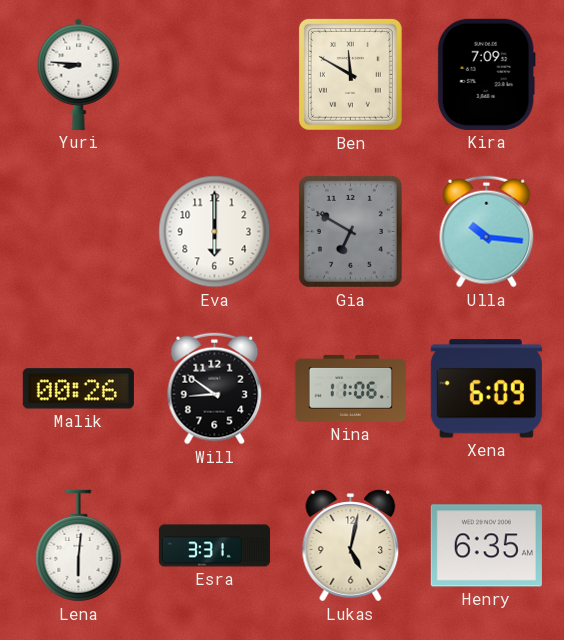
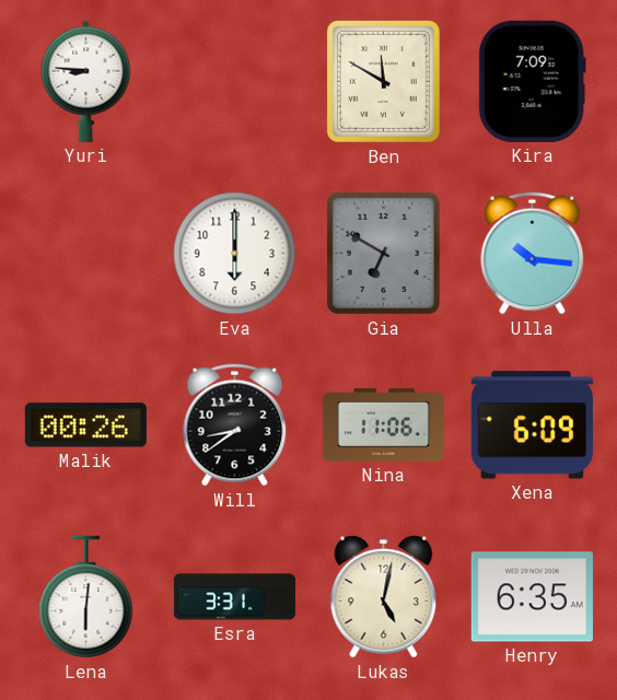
Will: 8:51 -> 8:39 (235, 425)
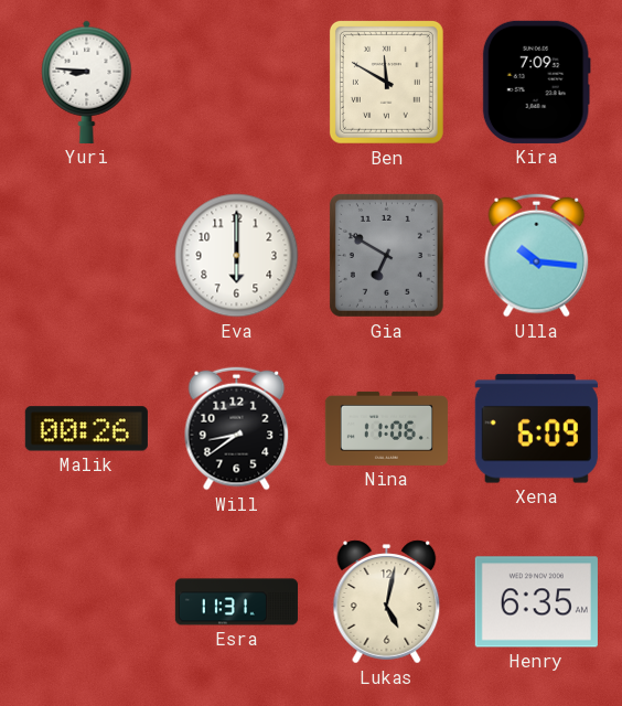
Lena: 6:01 -> none (86, 597)
Esra: 3:31 -> 11:31 (236, 602)
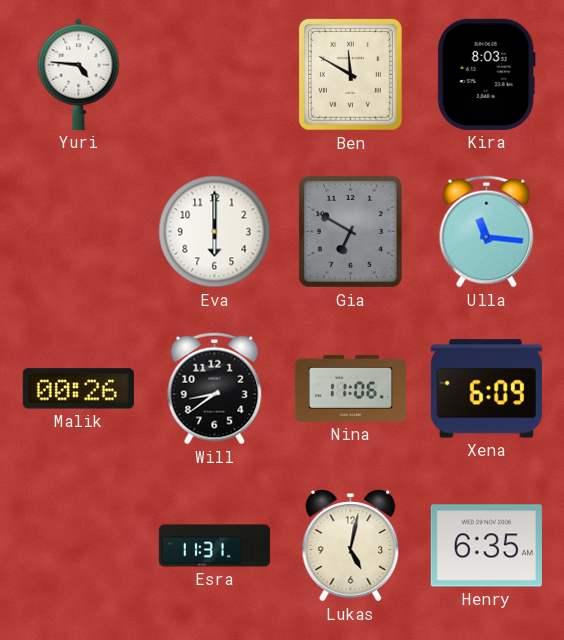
Yuri: 8:46 -> 4:46 (79, 74)
Kira: 7:09 -> 8:03 (486, 74)
Ulla: 10:16 -> 11:16 (487, 232)
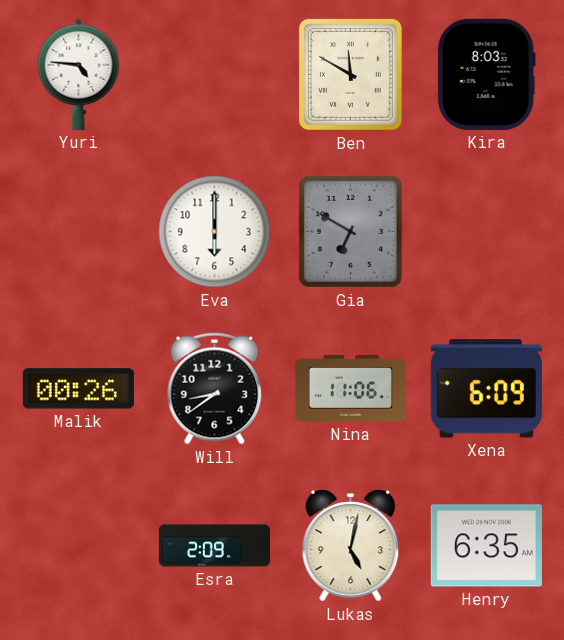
Ulla: 11:16 -> none (487, 232)
Esra: 11:31 -> 2:09 (214, 546)
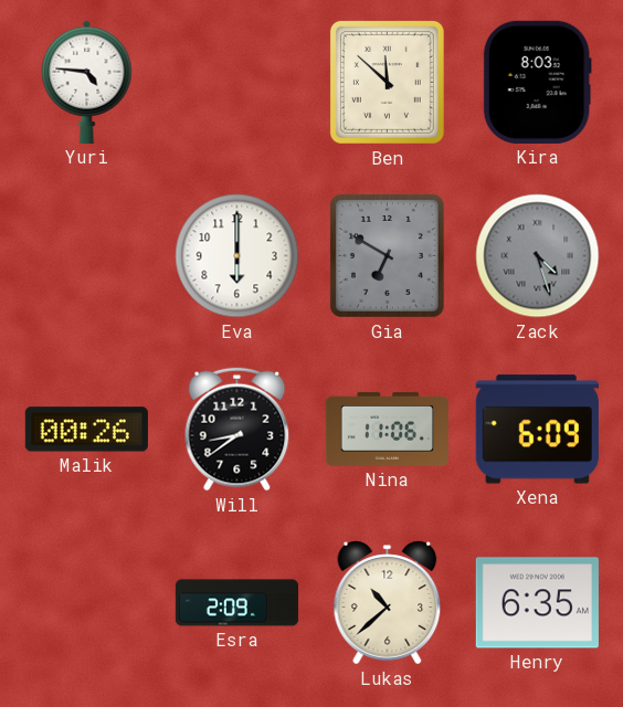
Ben: 11:50 -> 11:52 (387, 82)
Zack: none -> 4:27 (538, 256)
Lukas: 5:02 -> 10:38 (388, 603)
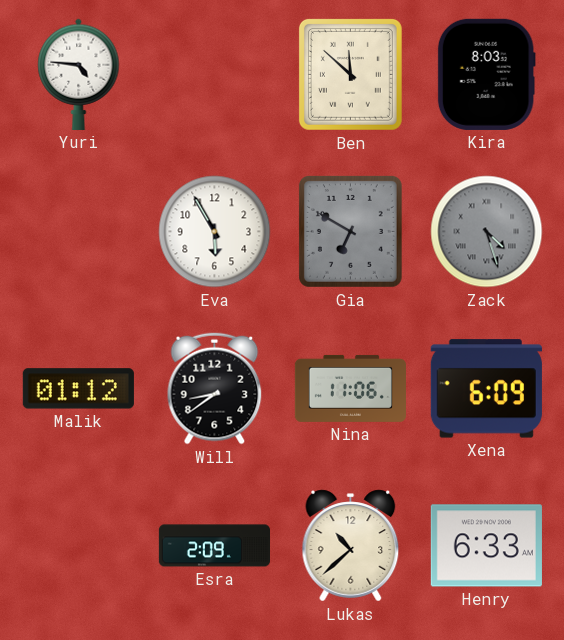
Eva: 6:00 -> 5:55 (215, 232)
Malik: 00:26 -> 01:12 (78, 389)
Henry: 6:35 -> 6:33 (486, 546)
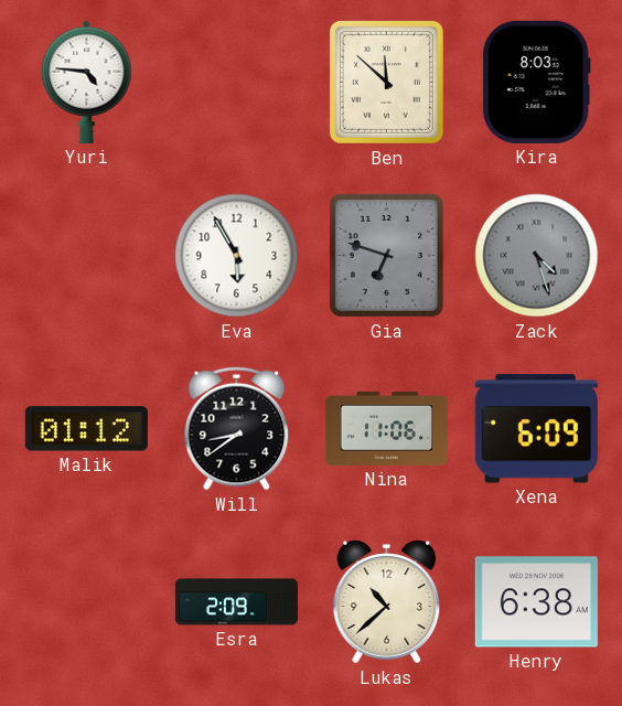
Gia: 6:50 -> 6:48 (386, 255)
Henry: 6:33 -> 6:38 (536, 602)
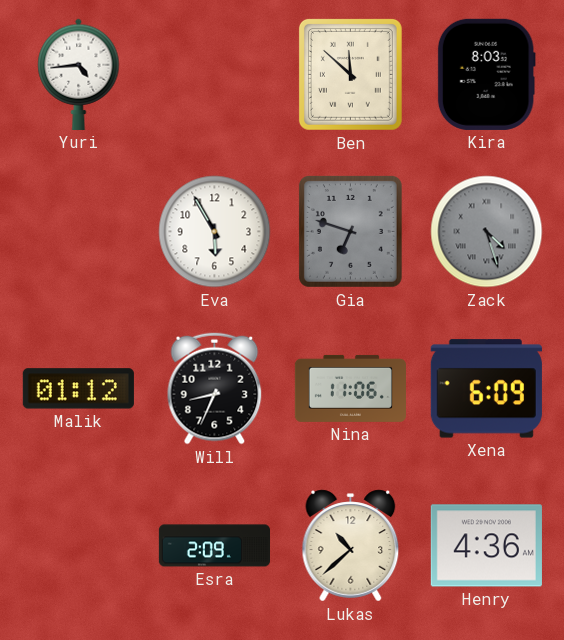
Yuri: 4:46 -> 4:44 (79, 74)
Will: 8:39 -> 8:34 (215, 389)
Henry: 6:38 -> 4:36 (486, 546)
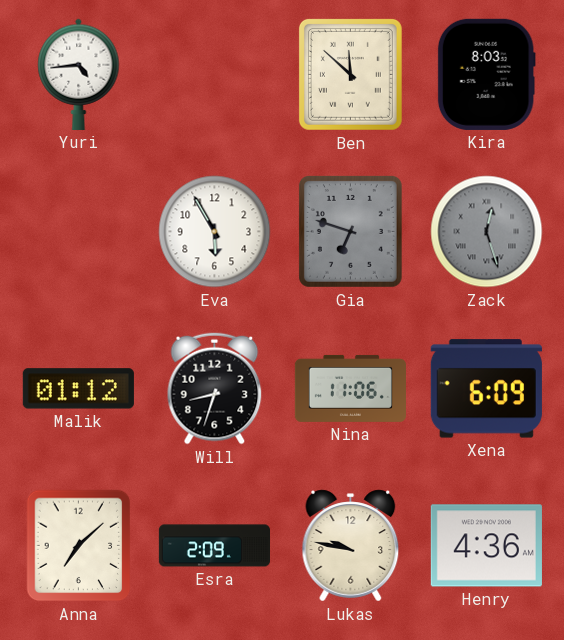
Zack: 4:27 -> 12:27 (487, 232)
Will: 8:34 -> 8:33 (215, 389)
Anna: none -> 7:08 (79, 546)
Lukas: 10:38 -> 9:47 (351, 546)
